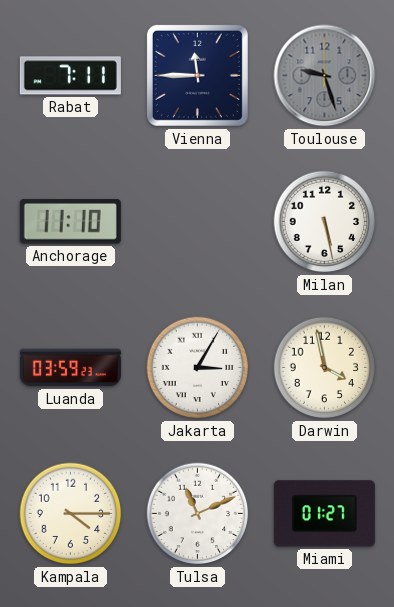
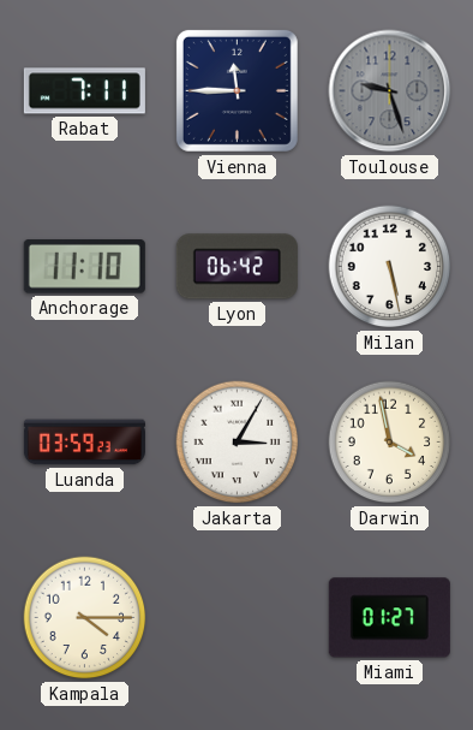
Lyon: none -> 06:42 (237, 267)
Tulsa: 11:11 -> none (198, 514)
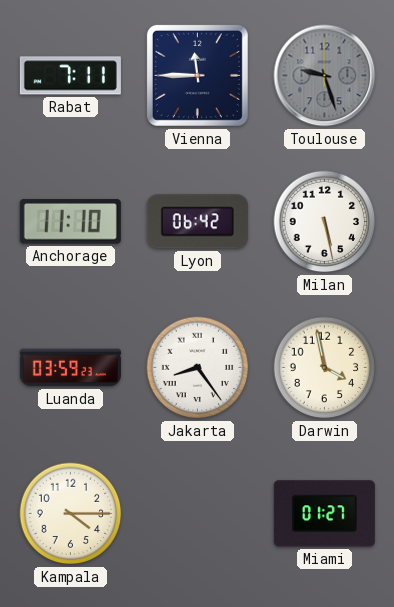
Jakarta: 3:05 -> 8:24 (198, 368)
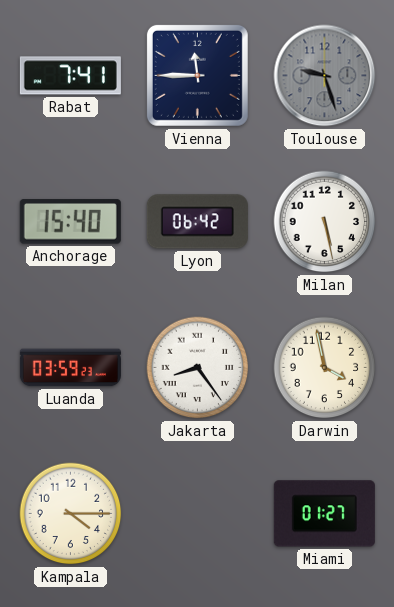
Rabat: 7:11 -> 7:41 (70, 76)
Anchorage: 11:10 -> 15:40 (70, 222)
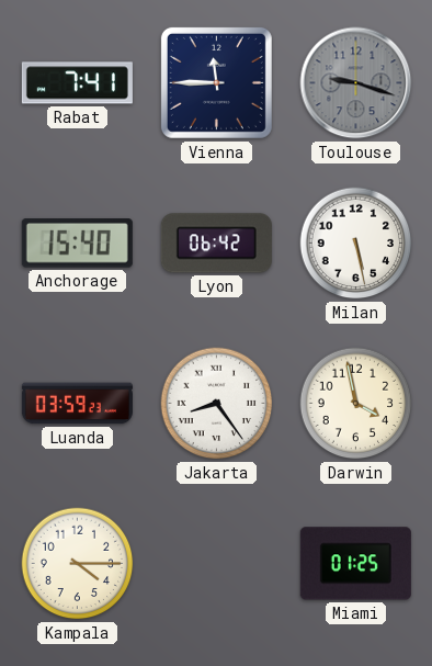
Toulouse: 9:27 -> 9:18 (356, 83)
Miami: 01:27 -> 01:25 (355, 564)
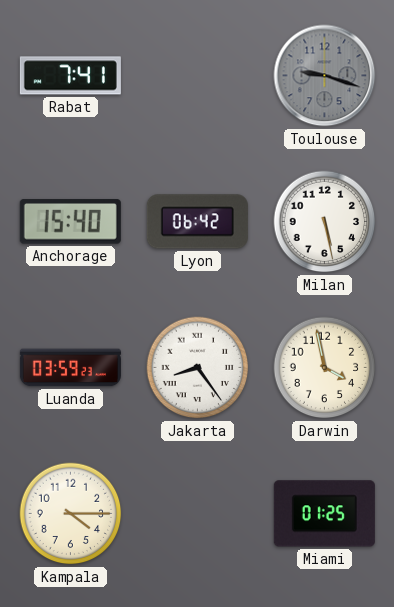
Vienna: 11:45 -> none (216, 82)
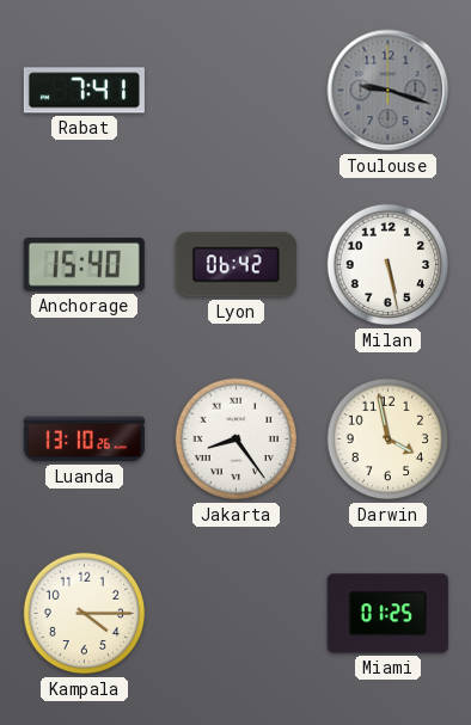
Luanda: 03:59 -> 13:10 (84, 440)
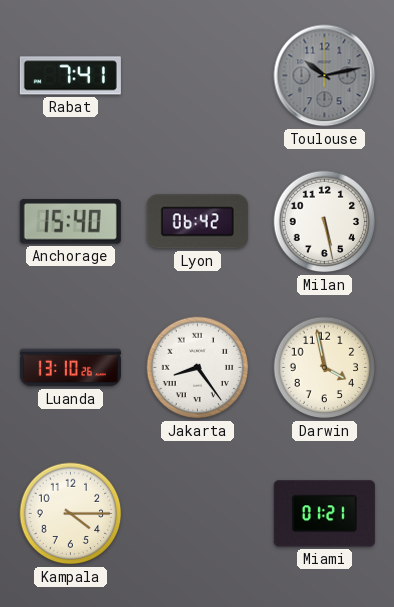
Toulouse: 9:18 -> 10:13 (325, 76)
Miami: 01:25 -> 01:21 (324, 514)
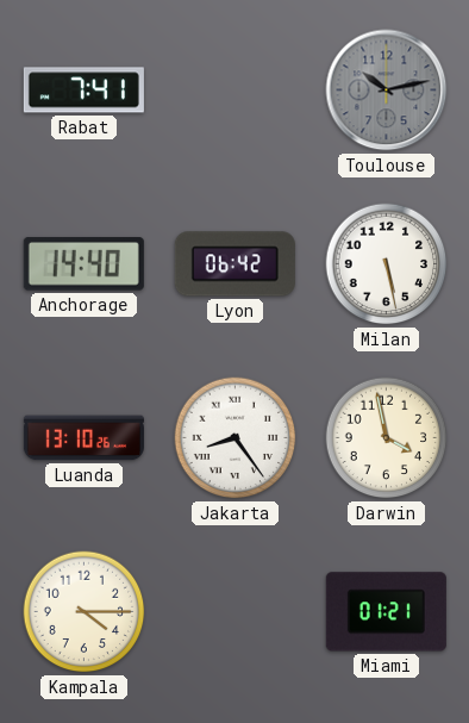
Anchorage: 15:40 -> 14:40 (83, 264)
